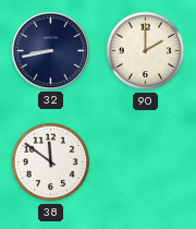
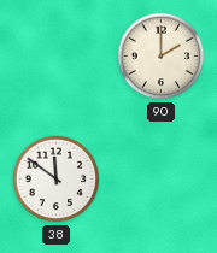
32: 8:43 -> none (50, 50)
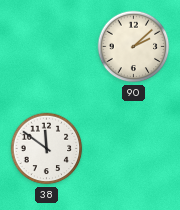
90: 2:00 -> 2:08 (134, 47)
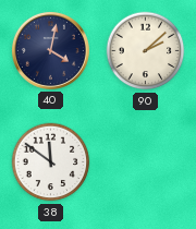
40: none -> 4:02 (50, 50)
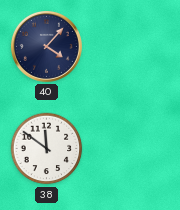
40: 4:02 -> 4:07 (46, 46)
90: 2:08 -> none (146, 51)
